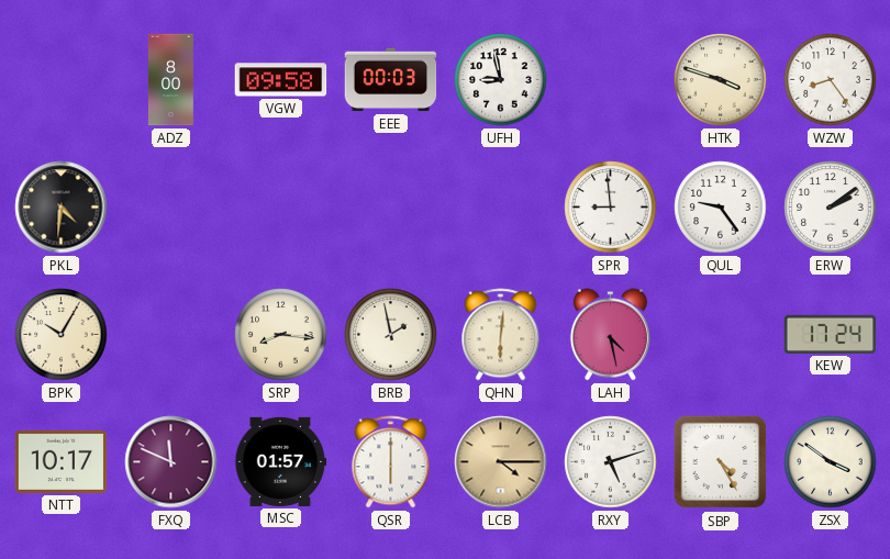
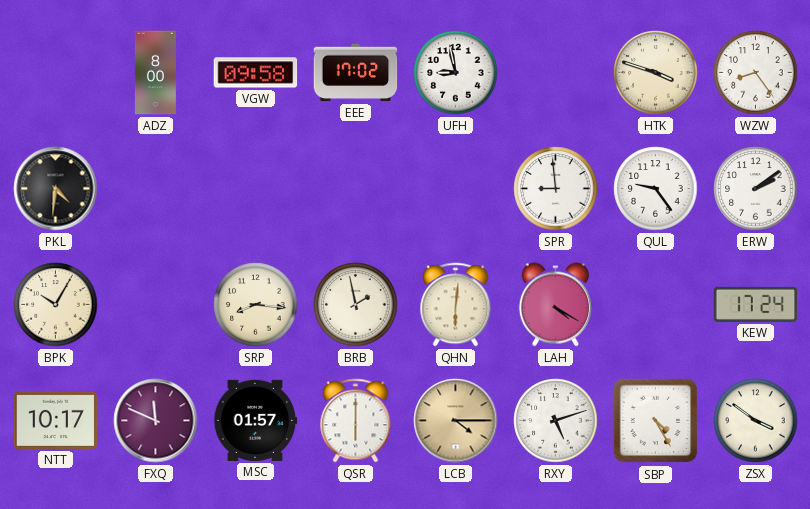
EEE: 00:03 -> 17:02 (356, 73)
LAH: 4:28 -> 4:20 (555, 305)
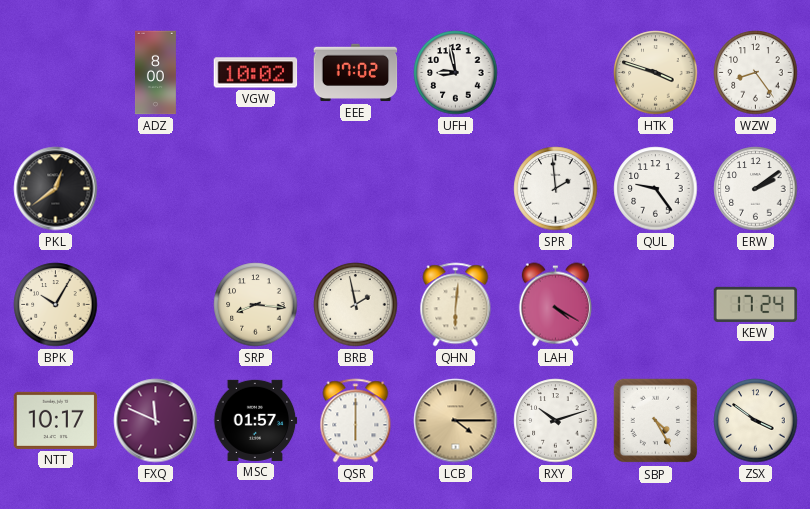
VGW: 09:58 -> 10:02 (256, 73)
PKL: 4:31 -> 12:39 (56, 189)
SPR: 8:59 -> 1:59 (556, 189)
RXY: 5:12 -> 10:12 (556, 421)
